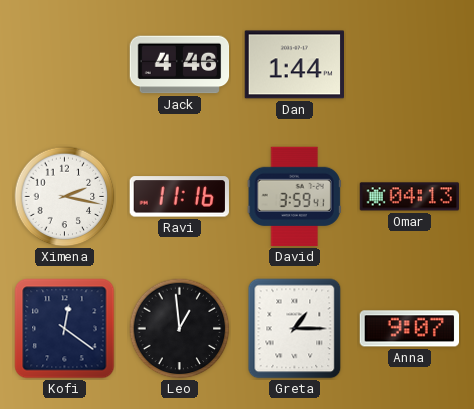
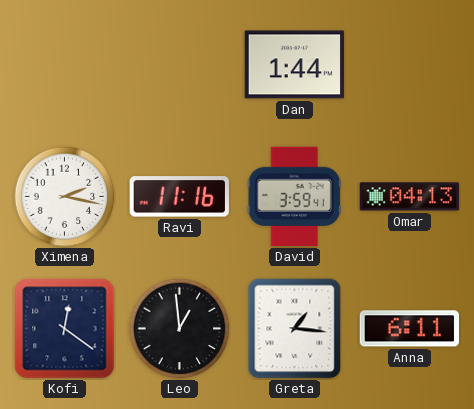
Jack: 4:46 -> none (180, 65)
Greta: 1:15 -> 1:16 (295, 329)
Anna: 9:07 -> 6:11 (409, 329)
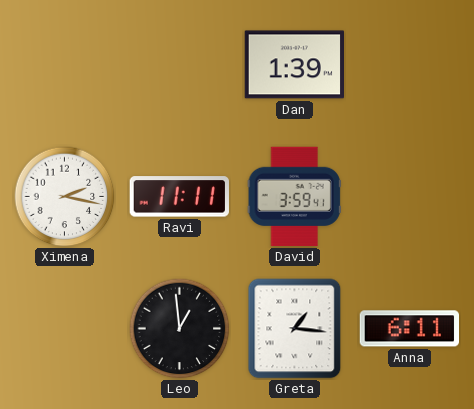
Dan: 1:44 -> 1:39 (294, 65)
Ravi: 11:16 -> 11:11 (179, 197)
Omar: 04:13 -> none (410, 197)
Kofi: 12:21 -> none (65, 329)
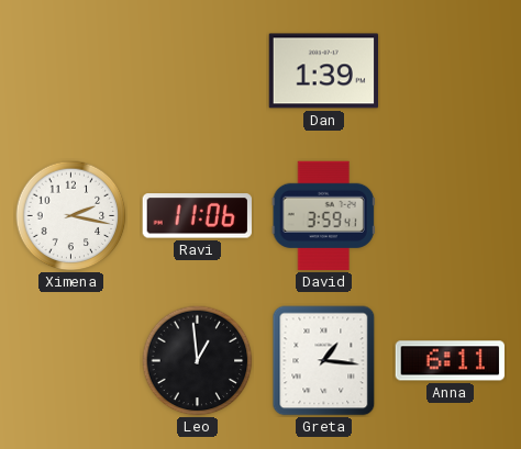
Ravi: 11:11 -> 11:06 (197, 216)
